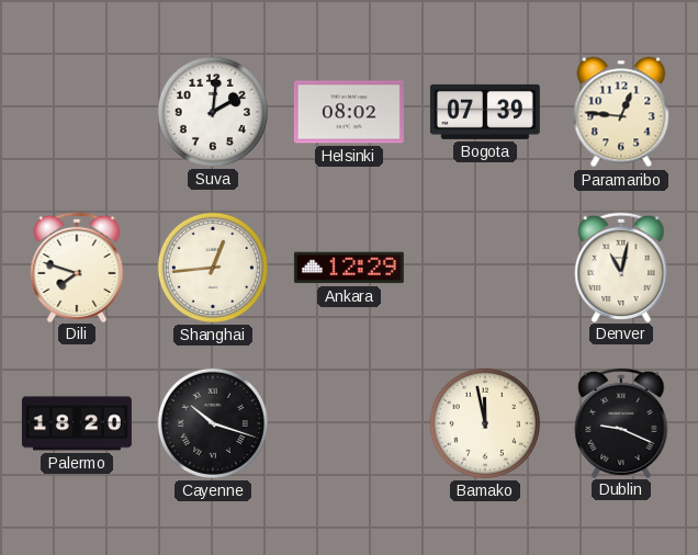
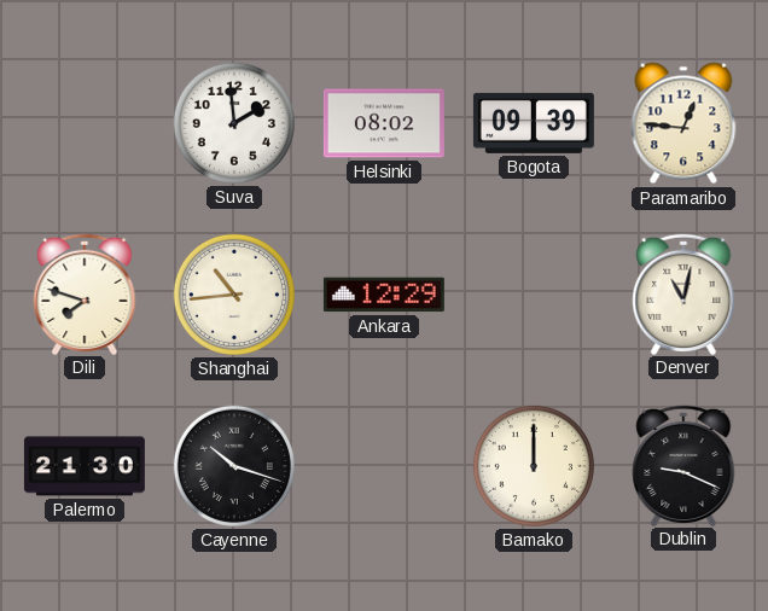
Suva: 2:01 -> 1:59 (234, 123)
Bogota: 07:39 -> 09:39 (534, 123)
Shanghai: 12:44 -> 10:44 (234, 295)
Palermo: 18:20 -> 21:30 (85, 466)
Bamako: 11:58 -> 12:00 (534, 466)
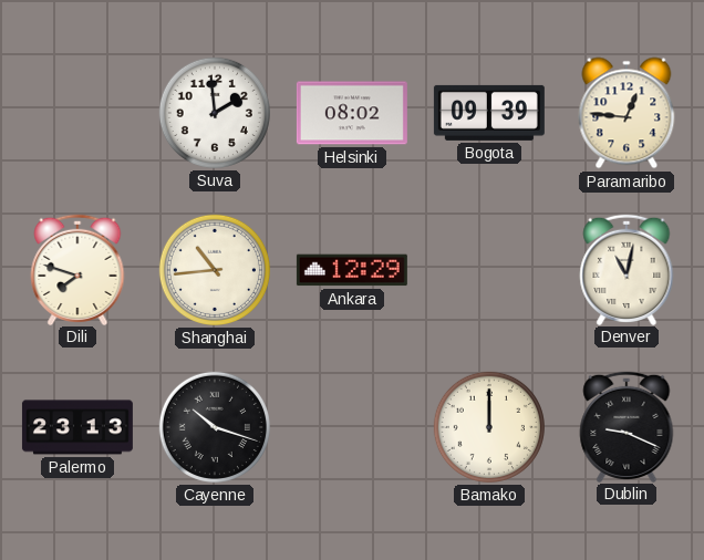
Palermo: 21:30 -> 23:13 (77, 427)
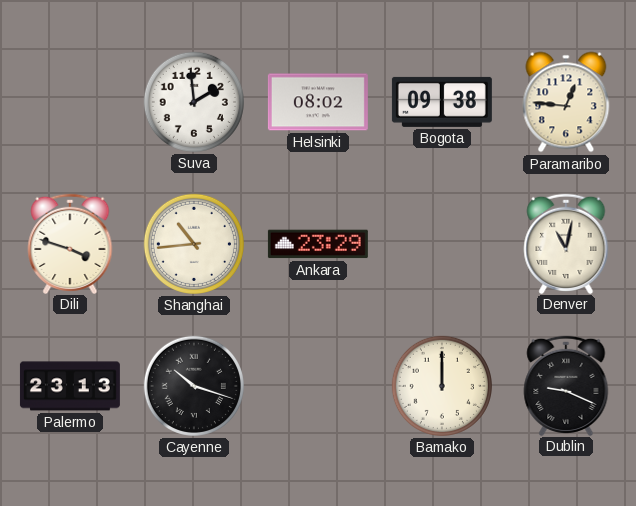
Bogota: 09:39 -> 09:38 (442, 102)
Dili: 7:48 -> 3:48 (70, 243)
Ankara: 12:29 -> 23:29 (318, 244)
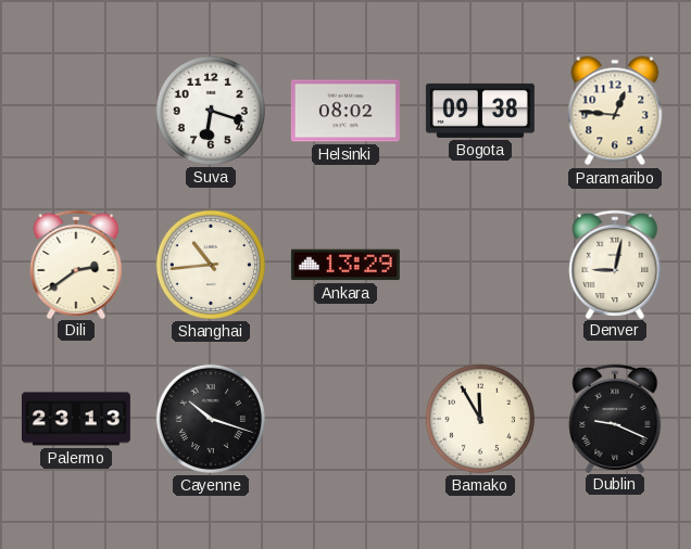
Suva: 1:59 -> 6:18 (211, 111)
Dili: 3:48 -> 2:39 (76, 264)
Ankara: 23:29 -> 13:29 (345, 265)
Denver: 11:02 -> 9:02 (615, 264)
Bamako: 12:00 -> 11:55 (480, 419)
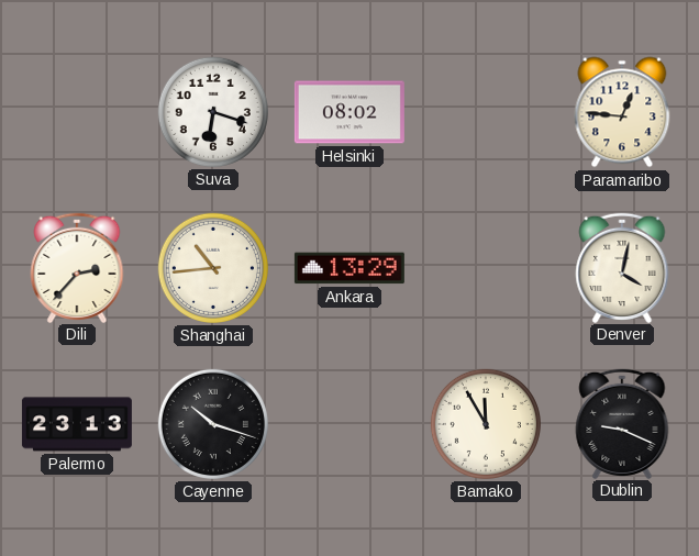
Bogota: 09:38 -> none (480, 111)
Dili: 2:39 -> 2:37 (77, 267)
Denver: 9:02 -> 4:02 (622, 267)
